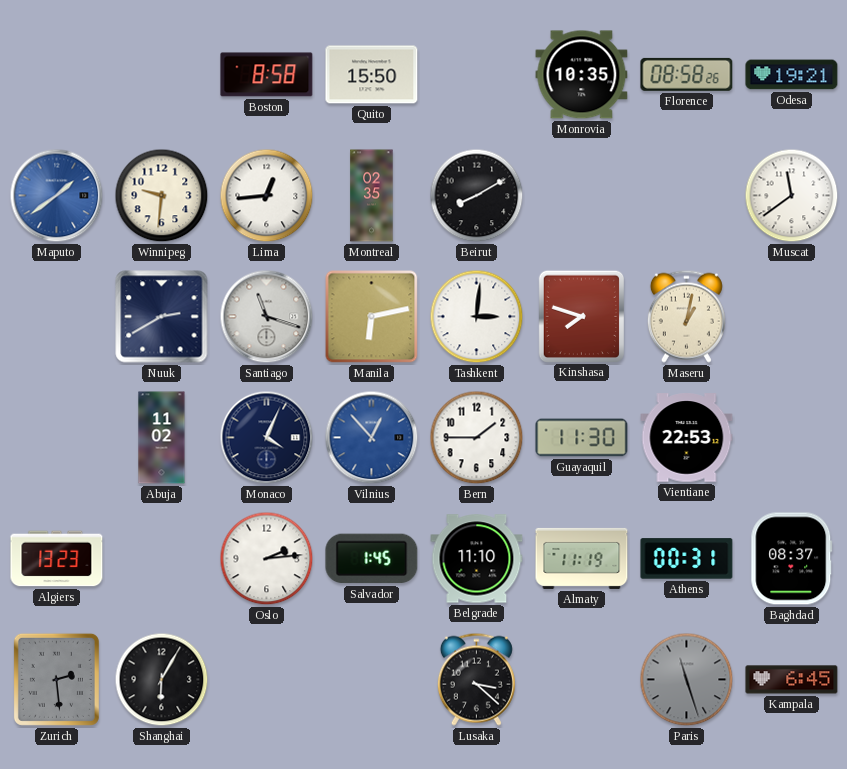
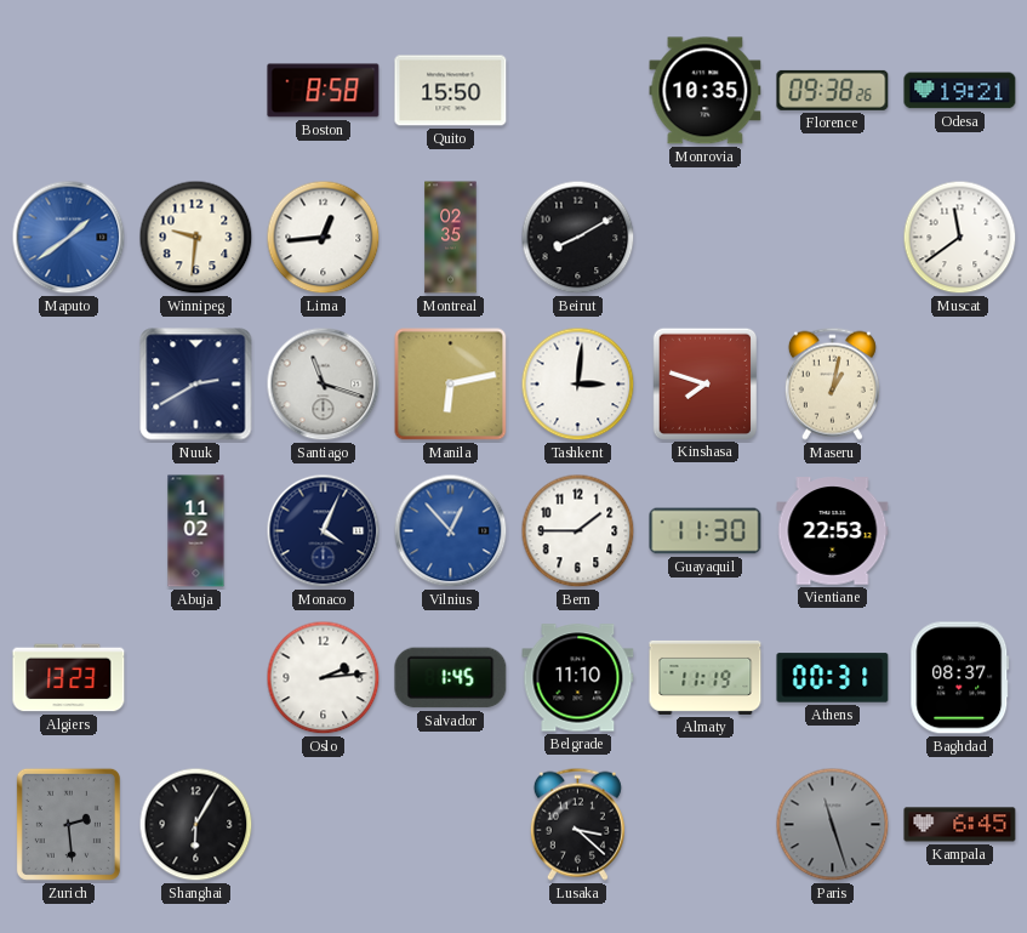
Florence: 08:58 -> 09:38 (833, 90)
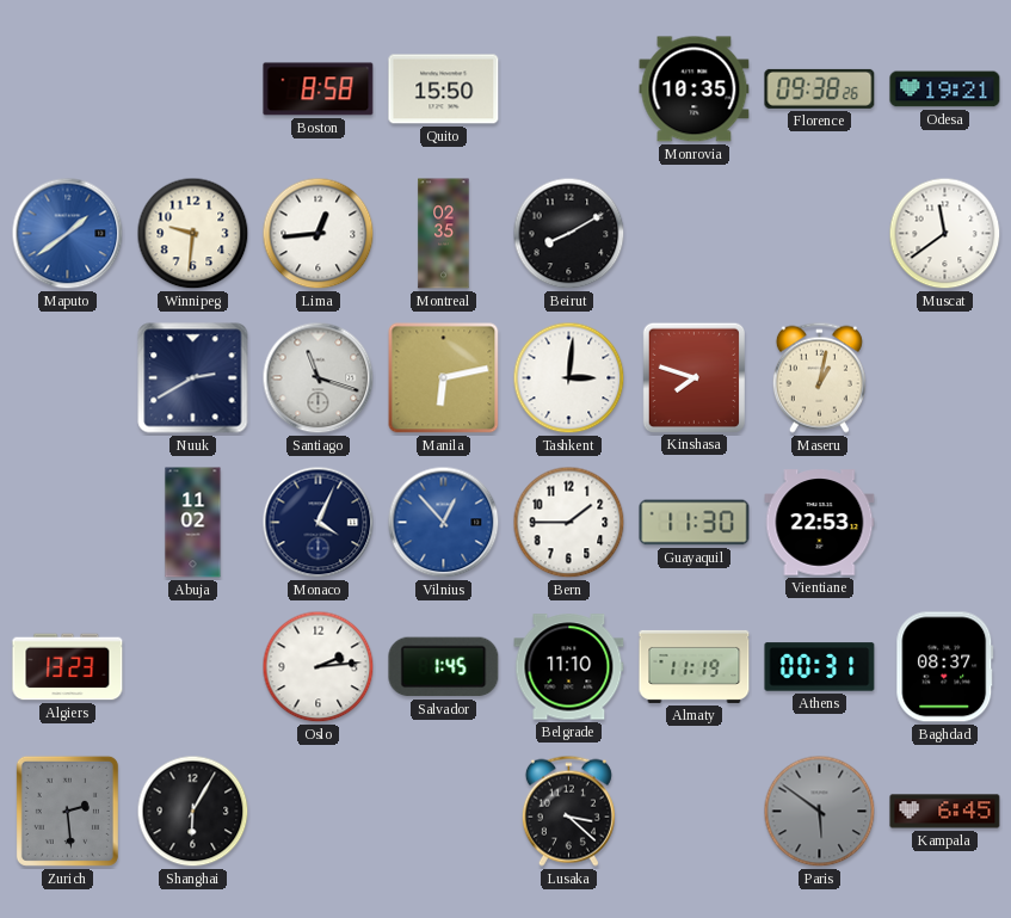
Paris: 11:27 -> 5:51 (820, 812)
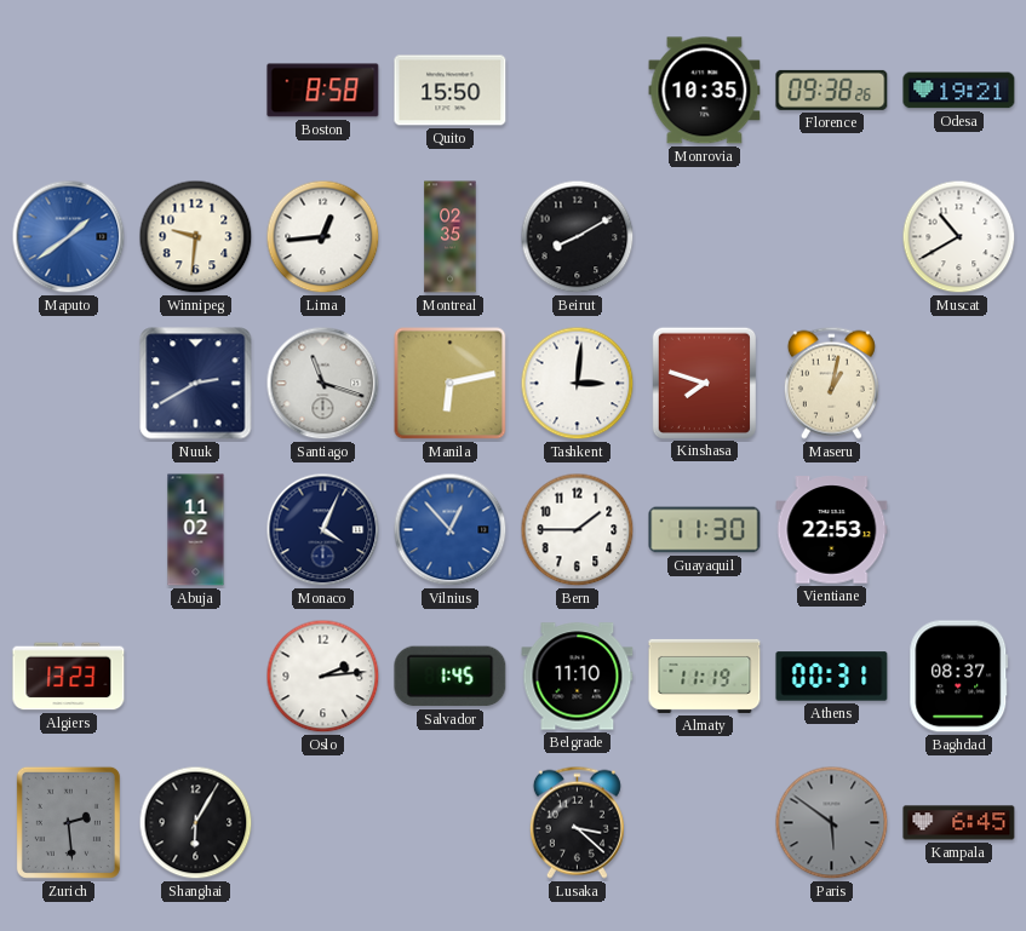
Muscat: 11:39 -> 10:40 (959, 237)
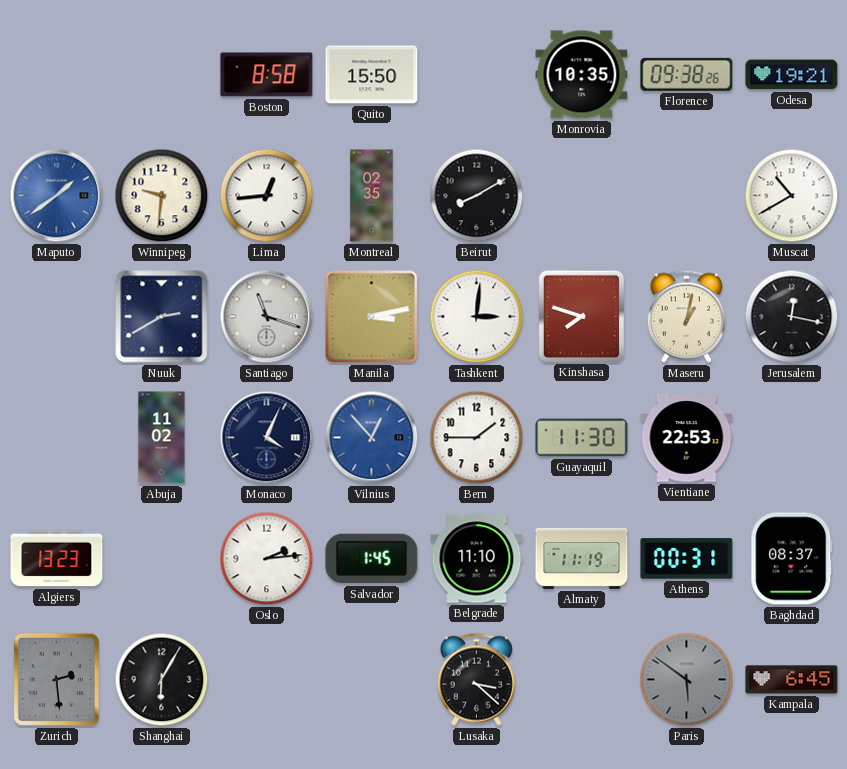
Manila: 6:13 -> 3:13 (372, 317)
Jerusalem: none -> 12:17 (792, 317)
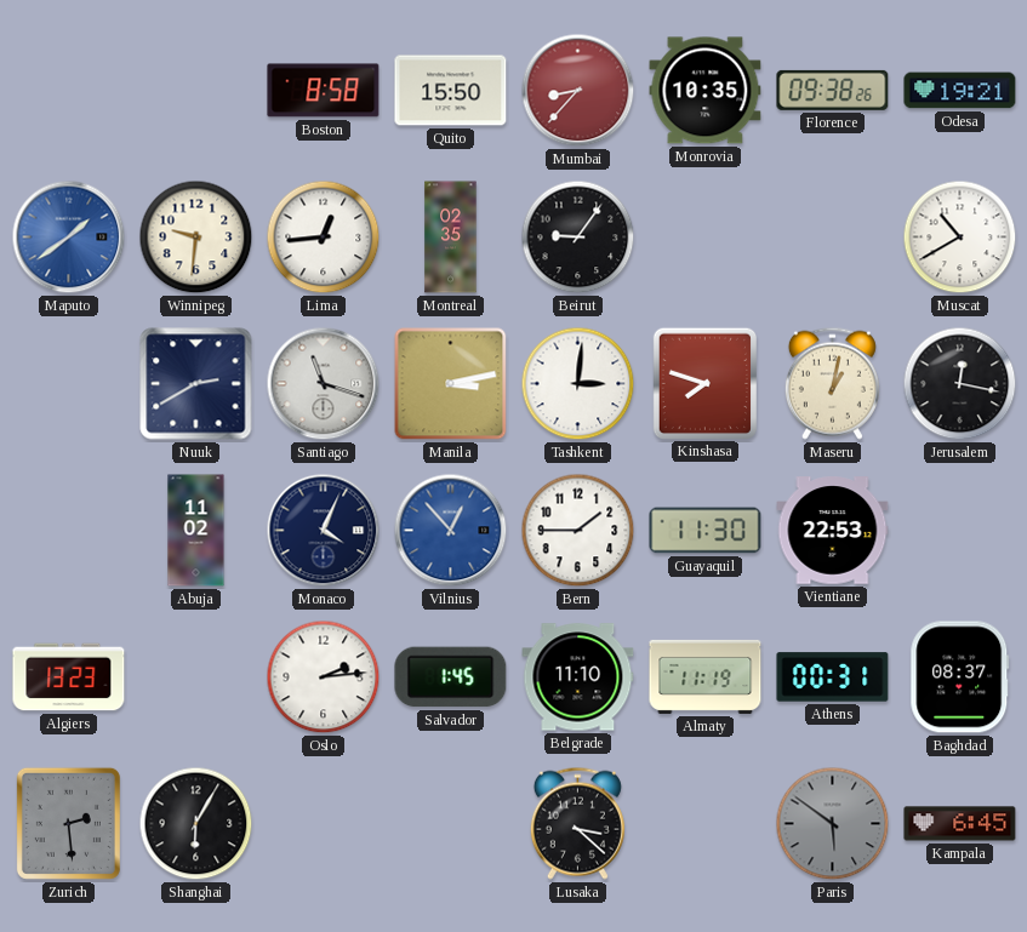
Mumbai: none -> 8:37 (578, 91)
Beirut: 8:10 -> 9:06 (578, 238)
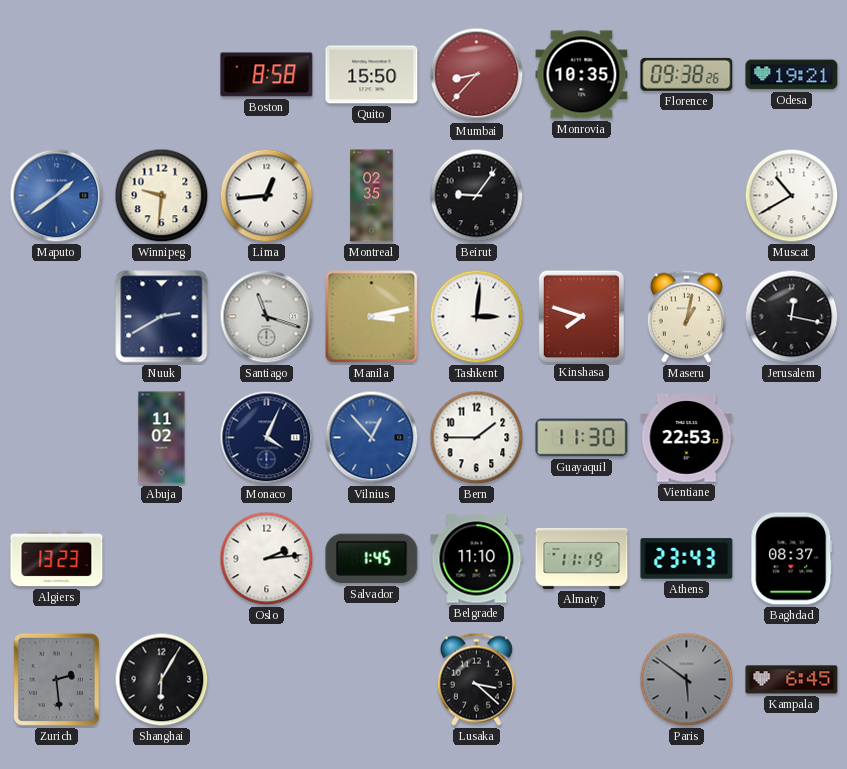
Athens: 00:31 -> 23:43 (687, 559)
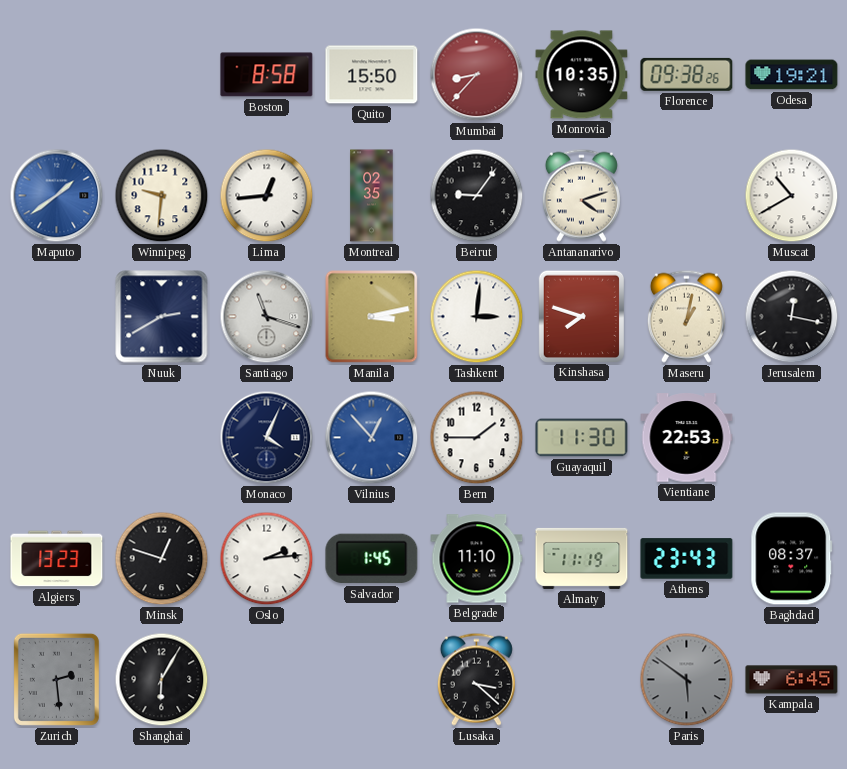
Antananarivo: none -> 4:12 (581, 195)
Abuja: 11:02 -> none (162, 438)
Minsk: none -> 12:48 (162, 559)
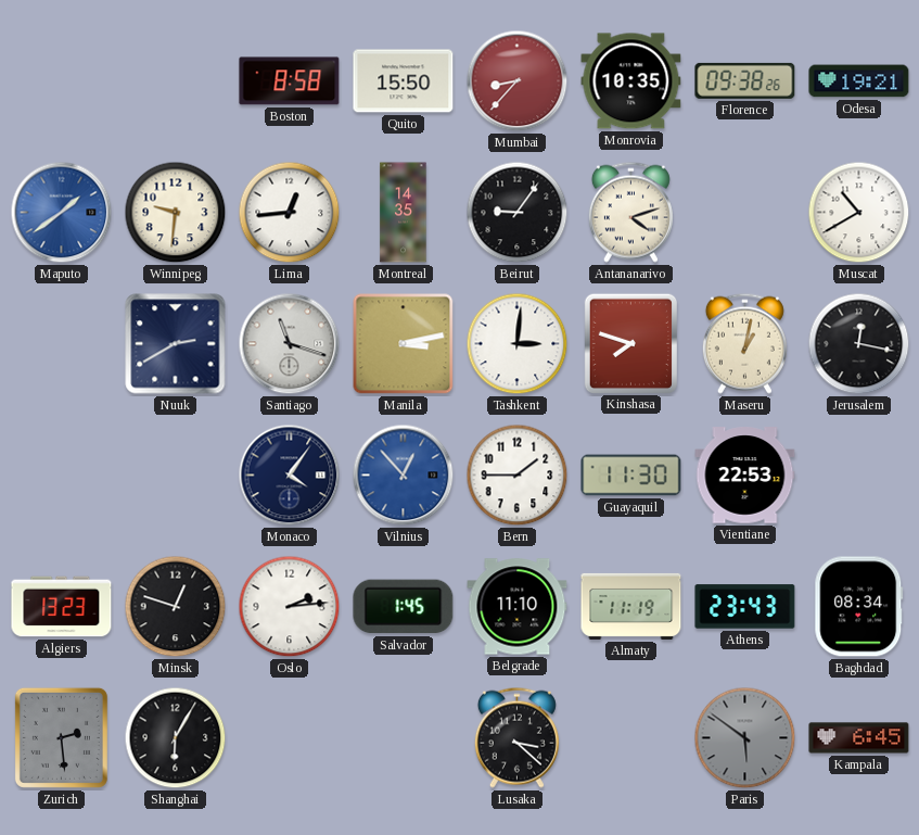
Montreal: 02:35 -> 14:35 (404, 213)
Monaco: 4:04 -> 4:06 (290, 476)
Baghdad: 08:37 -> 08:34 (859, 607)
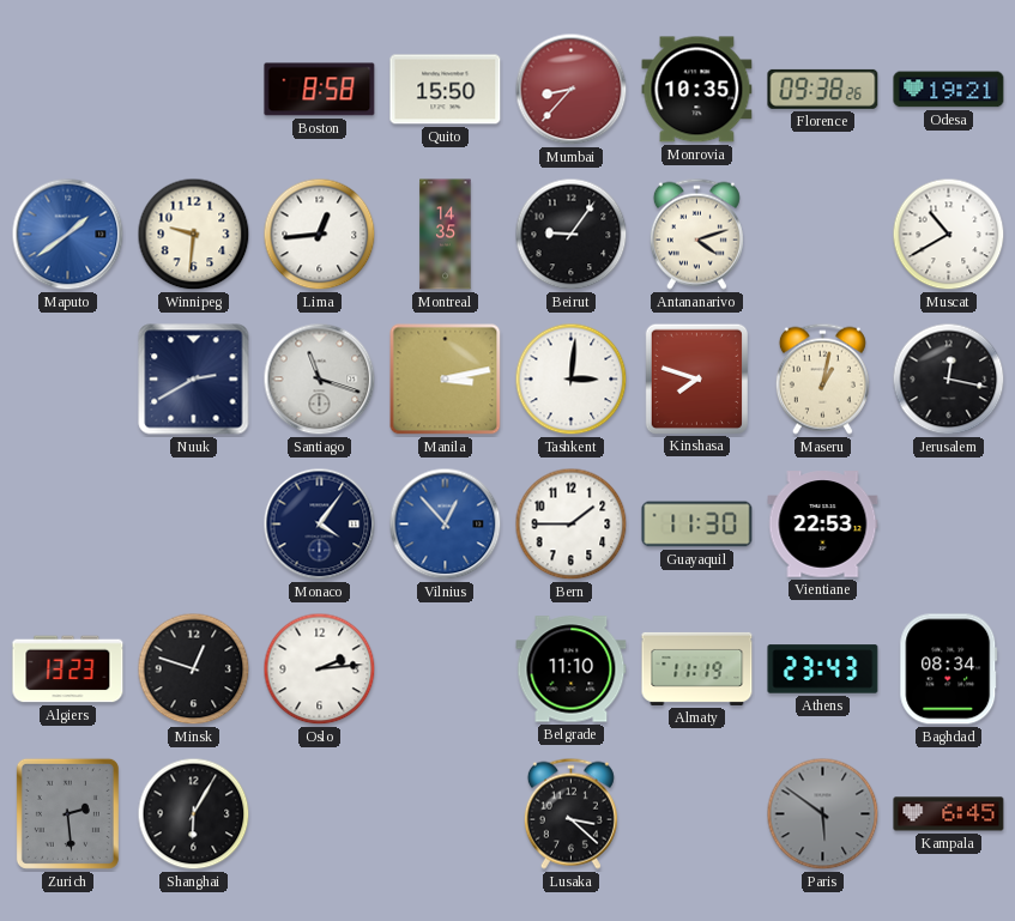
Salvador: 1:45 -> none (404, 607)
